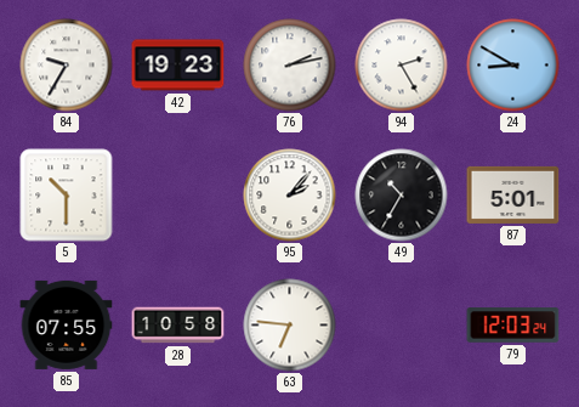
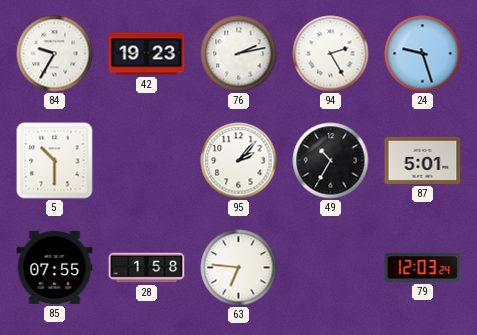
24: 8:50 -> 9:27 (423, 54)
28: 10:58 -> 1:58 (147, 268)
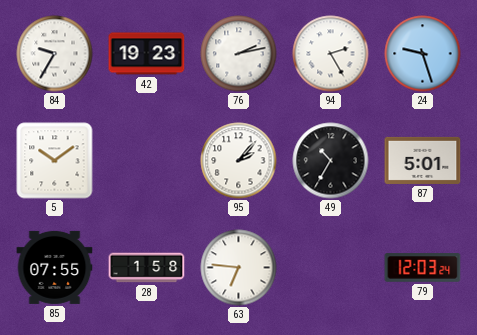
5: 10:30 -> 10:09 (55, 161)
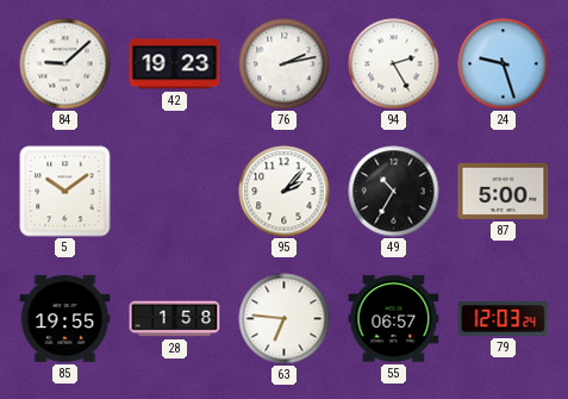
84: 9:35 -> 9:08 (65, 64)
87: 5:01 -> 5:00 (504, 191)
85: 07:55 -> 19:55 (65, 318)
55: none -> 06:57 (394, 319)
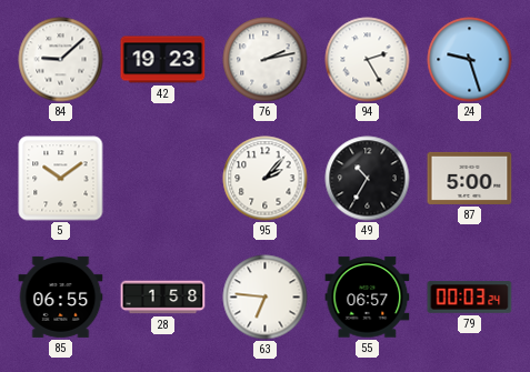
85: 19:55 -> 06:55 (61, 296)
79: 12:03 -> 00:03 (470, 298)
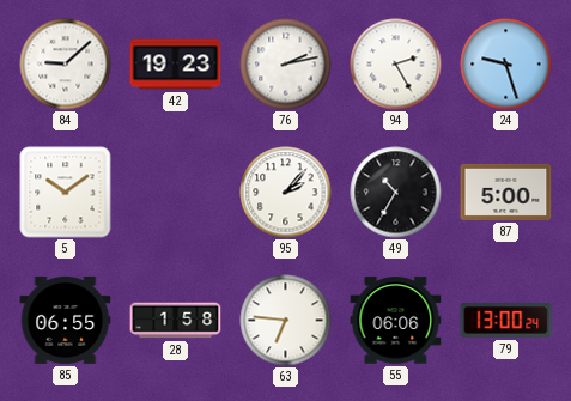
55: 06:57 -> 06:06 (396, 321)
79: 00:03 -> 13:00 (506, 321)
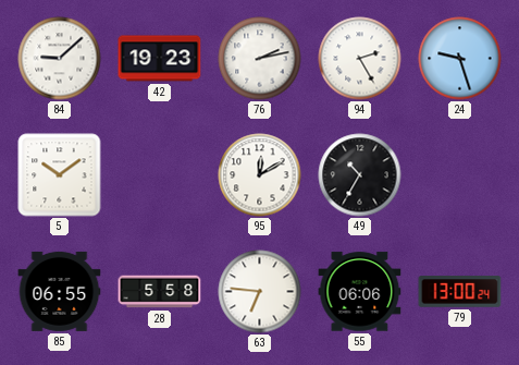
95: 2:07 -> 12:10 (260, 175)
87: 5:00 -> none (506, 192)
28: 1:58 -> 5:58 (160, 292)
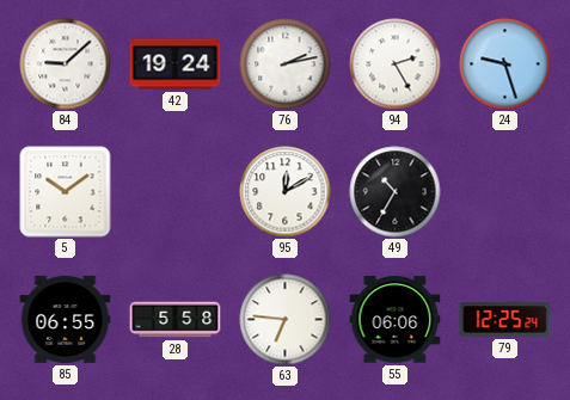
42: 19:23 -> 19:24 (176, 64)
79: 13:00 -> 12:25 (505, 320)
